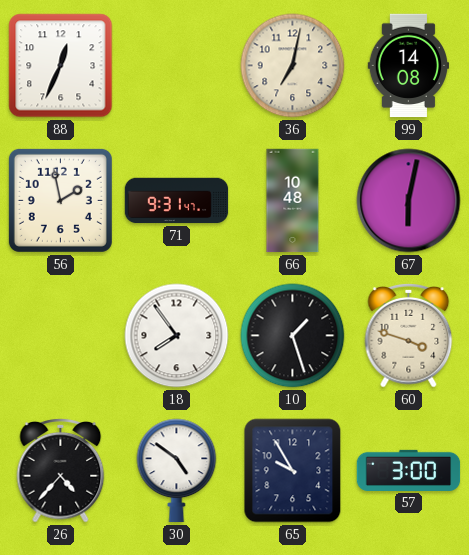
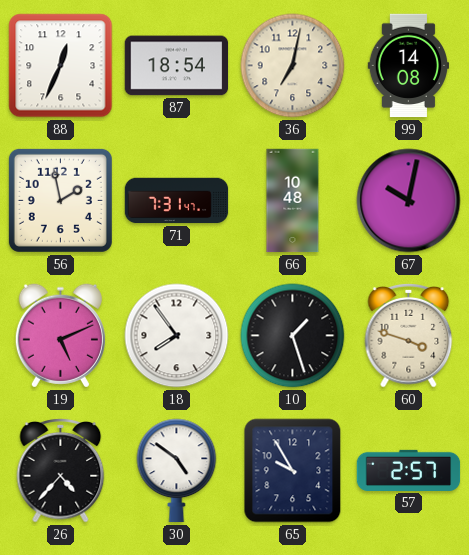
87: none -> 18:54 (177, 66)
71: 9:31 -> 7:31 (177, 201)
67: 6:02 -> 10:02 (409, 201)
19: none -> 5:11 (60, 336)
57: 3:00 -> 2:57 (409, 470)
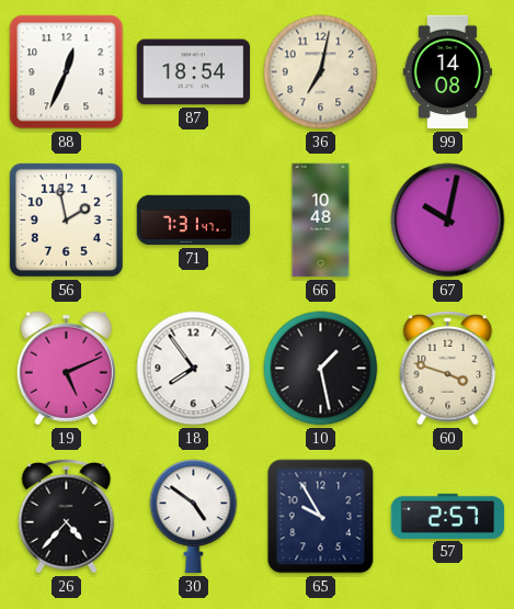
10: 1:27 -> 1:28 (321, 369)
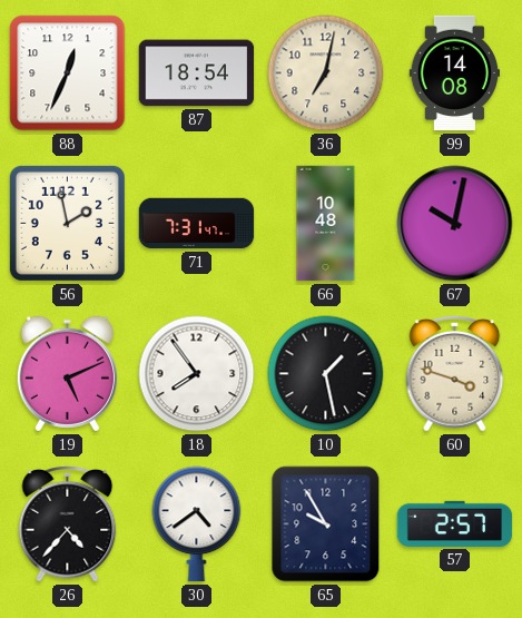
30: 4:51 -> 4:39 (197, 524)
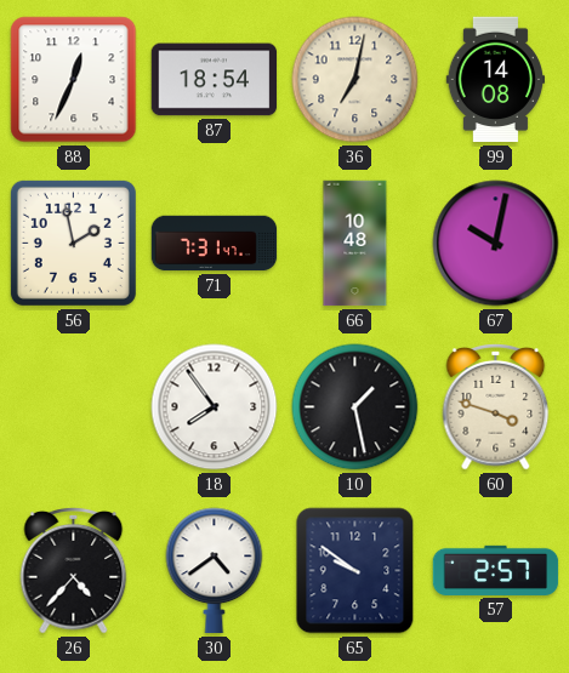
19: 5:11 -> none (67, 374)
65: 9:55 -> 9:51 (355, 571)
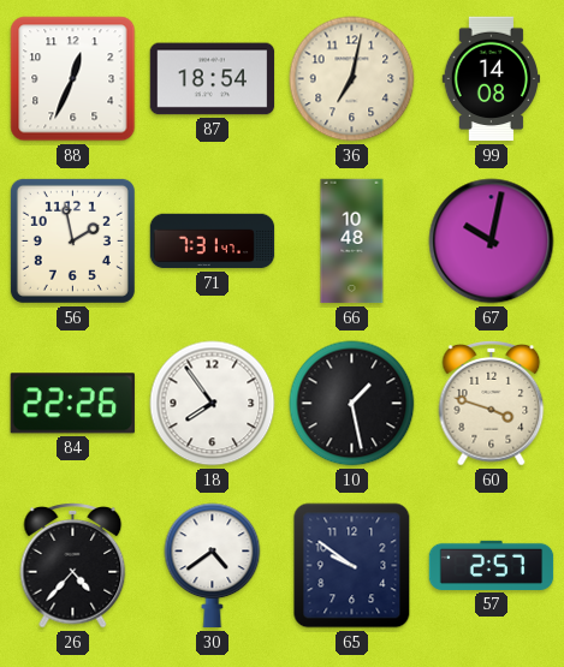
84: none -> 22:26 (72, 404)
